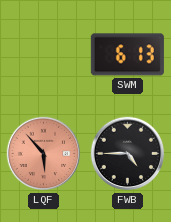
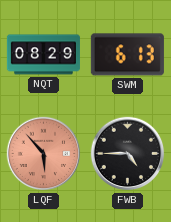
NQT: none -> 08:29 (43, 55)
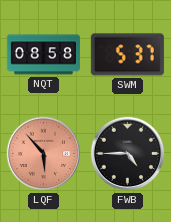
NQT: 08:29 -> 08:58 (43, 55)
SWM: 6:13 -> 5:37 (127, 55)
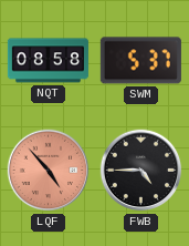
LQF: 5:53 -> 4:53 (49, 171)
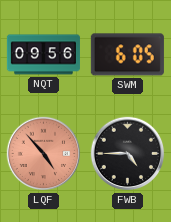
NQT: 08:58 -> 09:56 (43, 55)
SWM: 5:37 -> 6:05 (127, 55)
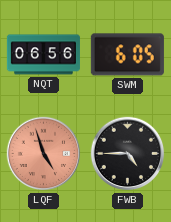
NQT: 09:56 -> 06:56 (43, 55)
LQF: 4:53 -> 4:57 (44, 154)
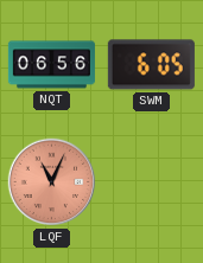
LQF: 4:57 -> 11:04 (52, 182)
FWB: 4:45 -> none (128, 154)
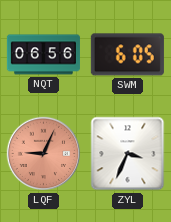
LQF: 11:04 -> 9:04 (44, 154)
ZYL: none -> 3:34 (128, 154)
